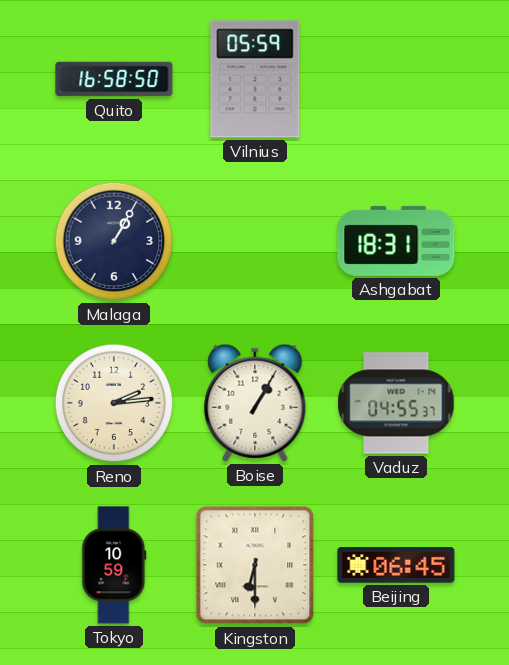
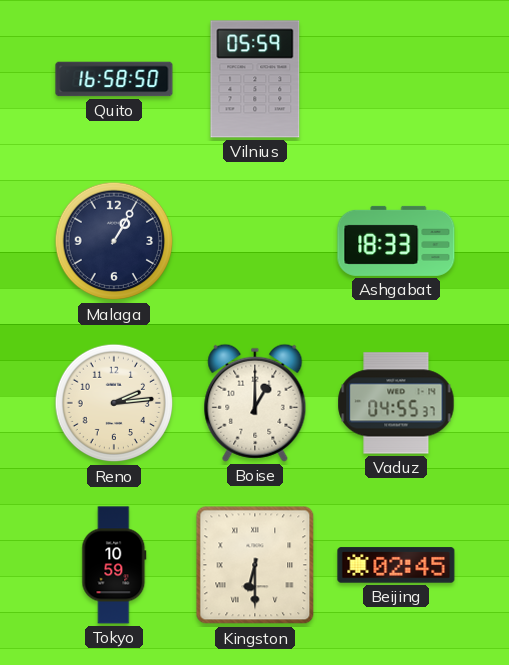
Ashgabat: 18:31 -> 18:33 (396, 241)
Boise: 1:05 -> 1:00 (255, 403)
Beijing: 06:45 -> 02:45 (396, 565)
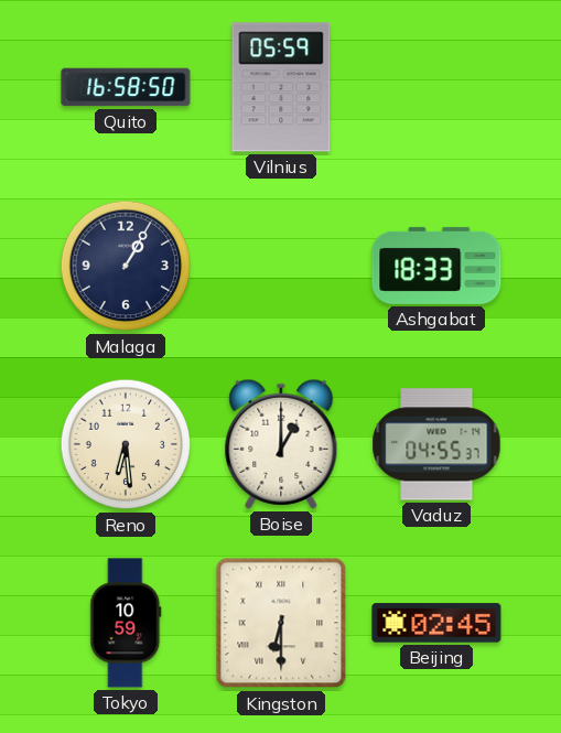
Reno: 2:14 -> 6:29 (126, 444)
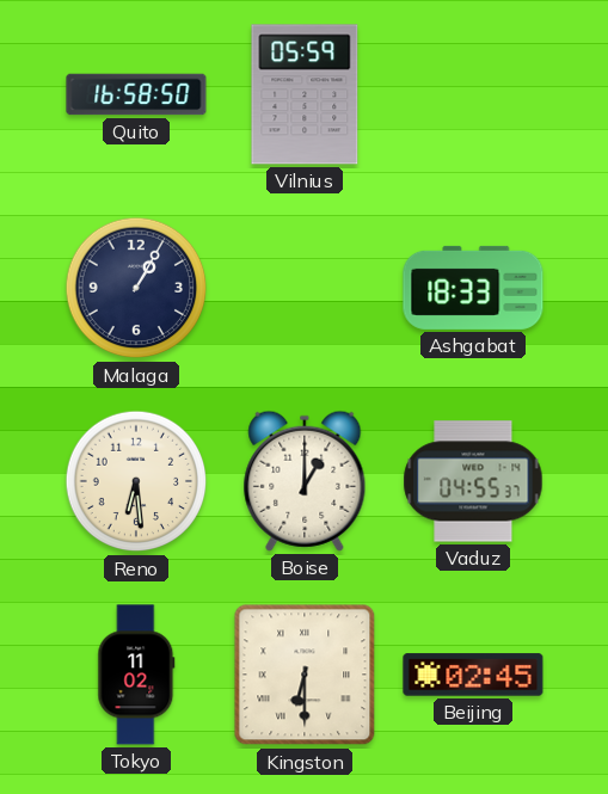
Tokyo: 10:59 -> 11:02 (136, 675)
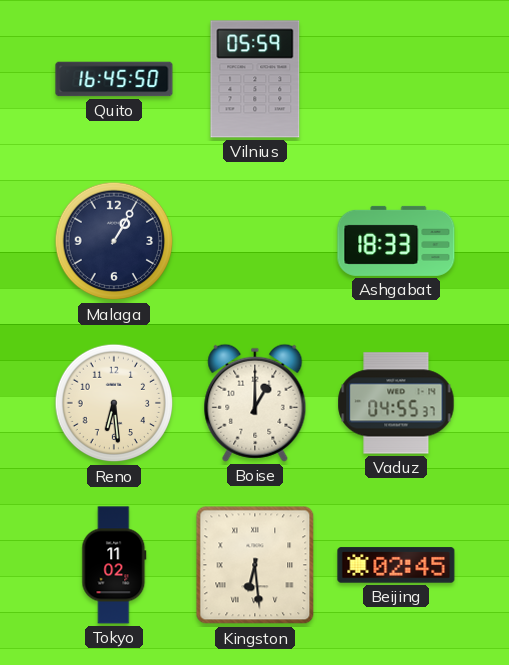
Quito: 16:58 -> 16:45 (114, 79)
Kingston: 6:30 -> 6:29 (255, 565)
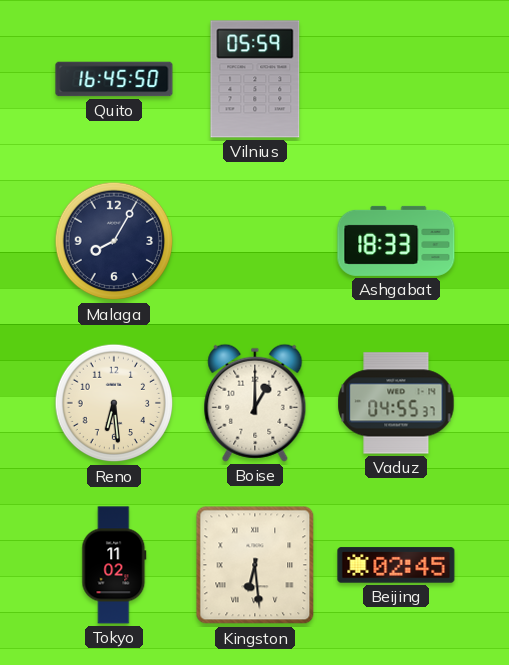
Malaga: 1:05 -> 8:05 (114, 241)
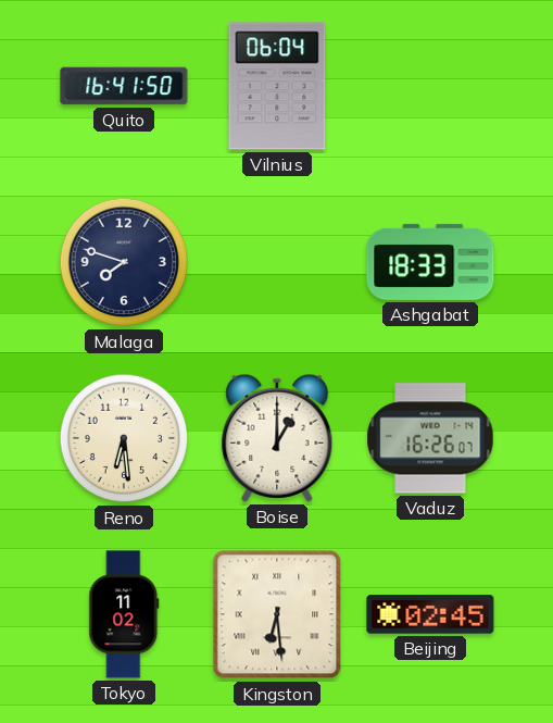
Quito: 16:45 -> 16:41 (124, 86)
Vilnius: 05:59 -> 06:04 (277, 86)
Malaga: 8:05 -> 7:48 (124, 262)
Vaduz: 04:55 -> 16:26 (430, 438)
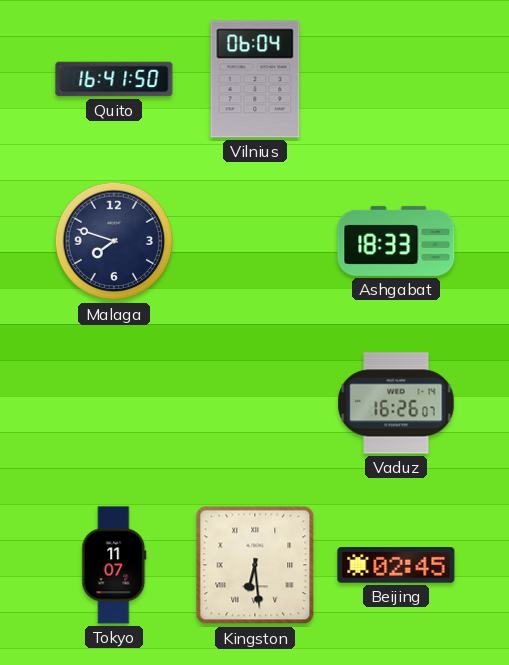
Reno: 6:29 -> none (124, 438)
Boise: 1:00 -> none (277, 438)
Tokyo: 11:02 -> 11:07 (114, 565)
